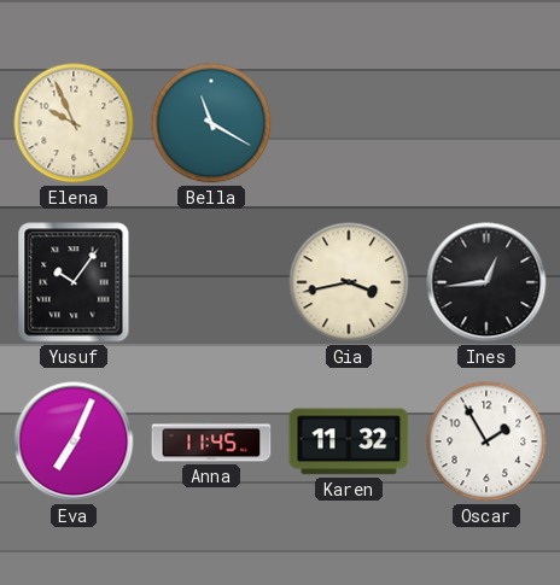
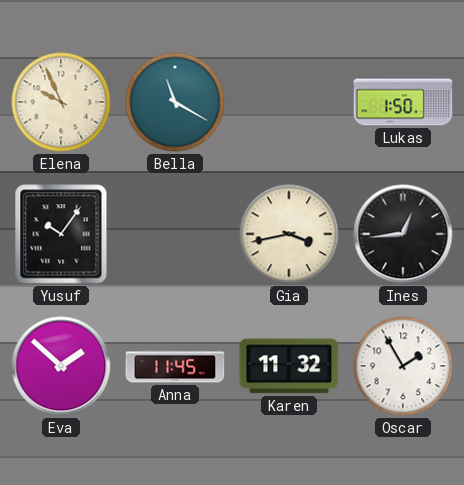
Lukas: none -> 1:50 (403, 102)
Eva: 7:04 -> 1:52 (61, 366)
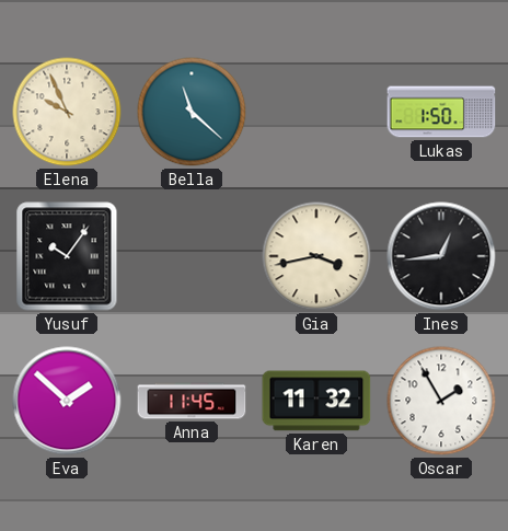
Bella: 11:20 -> 11:22 (192, 112)
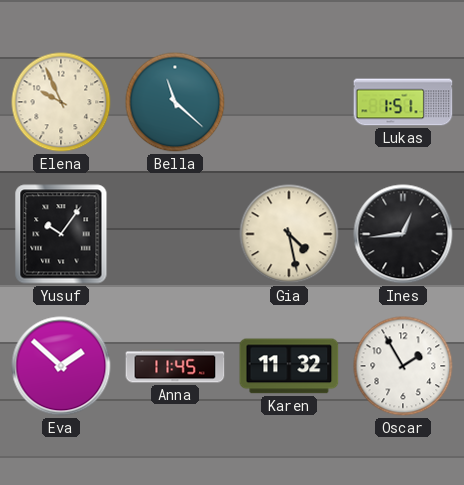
Lukas: 1:50 -> 1:51 (403, 102)
Gia: 3:43 -> 4:28 (289, 234)
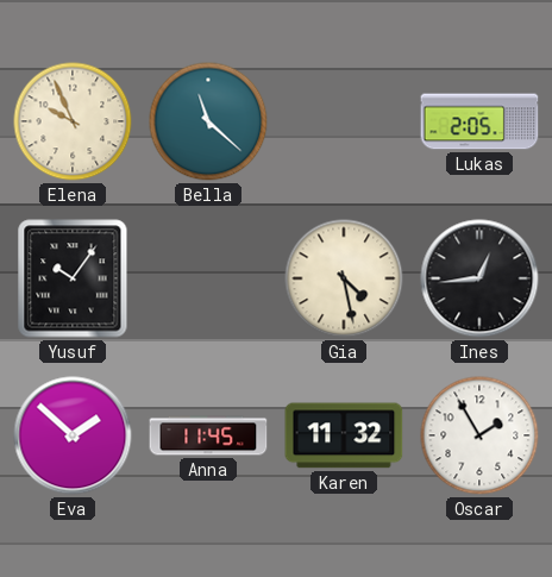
Lukas: 1:51 -> 2:05 (479, 121)
